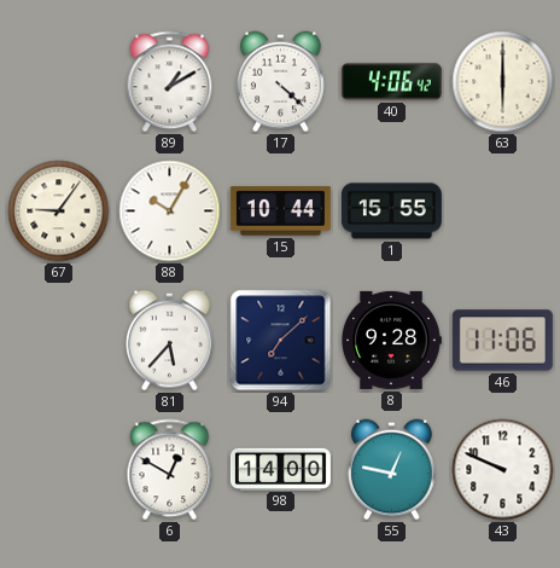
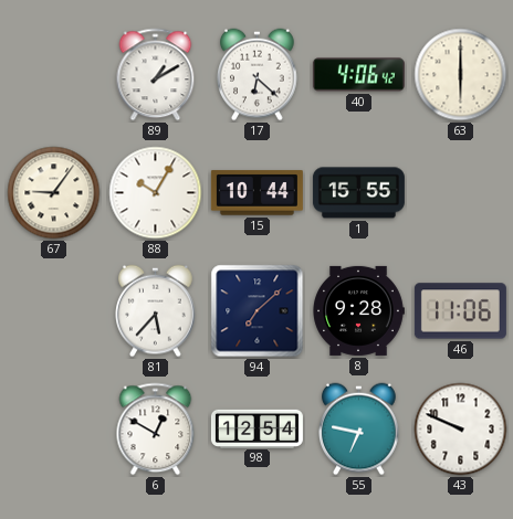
17: 4:22 -> 6:22 (258, 75)
98: 14:00 -> 12:54 (256, 428)
55: 12:47 -> 6:47 (359, 430)
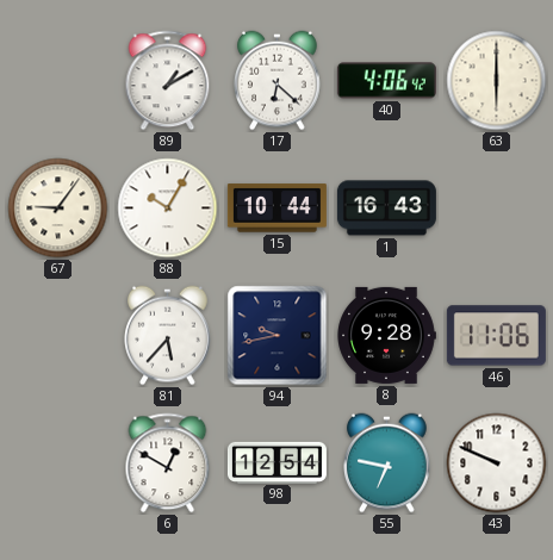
1: 15:55 -> 16:43 (386, 209)
94: 7:08 -> 9:43 (278, 336)
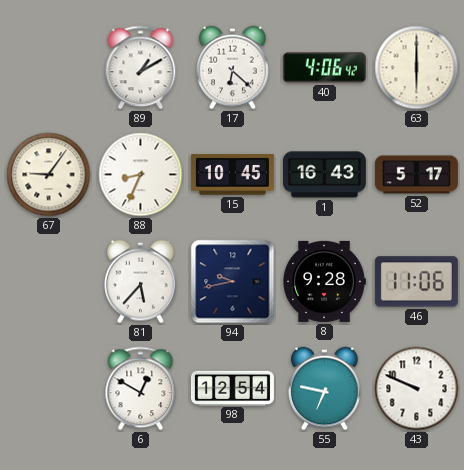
88: 10:05 -> 8:34 (141, 175)
15: 10:44 -> 10:45 (232, 175)
52: none -> 5:17 (416, 175)
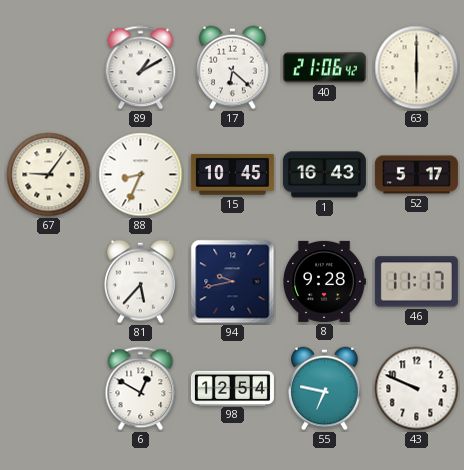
40: 4:06 -> 21:06 (324, 68)
46: 11:06 -> 11:17 (416, 282)
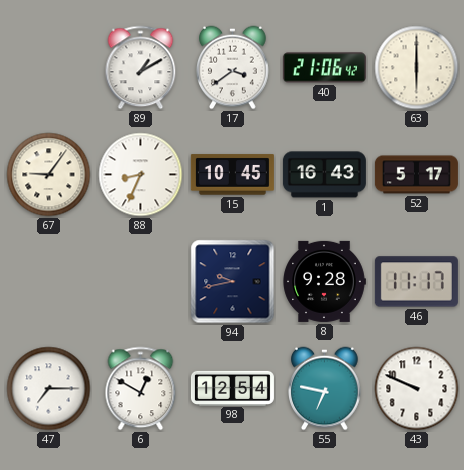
17: 6:22 -> 3:39 (233, 68)
81: 5:37 -> none (141, 282)
47: none -> 7:15 (49, 389)
